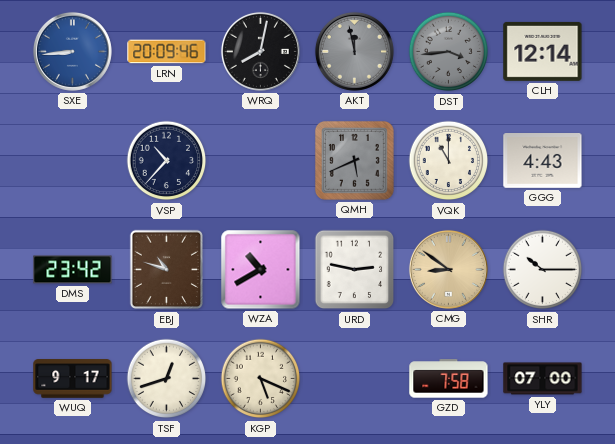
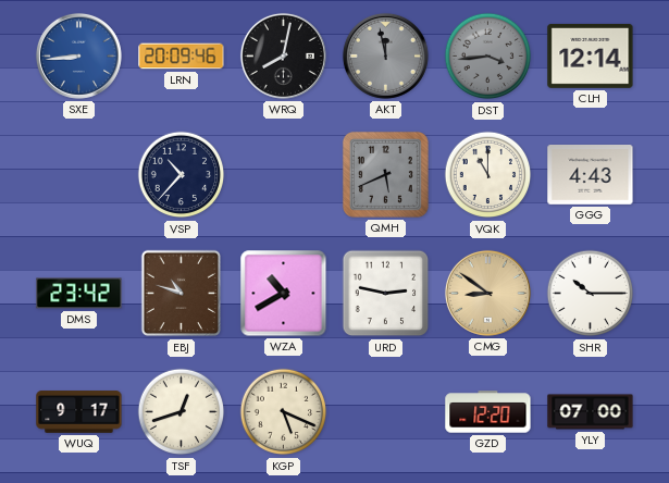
GZD: 7:58 -> 12:20 (488, 412)
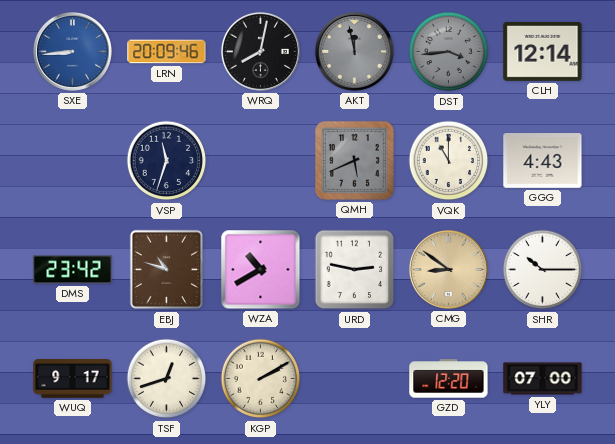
VSP: 10:37 -> 11:33 (167, 161)
KGP: 5:19 -> 2:10 (261, 379)
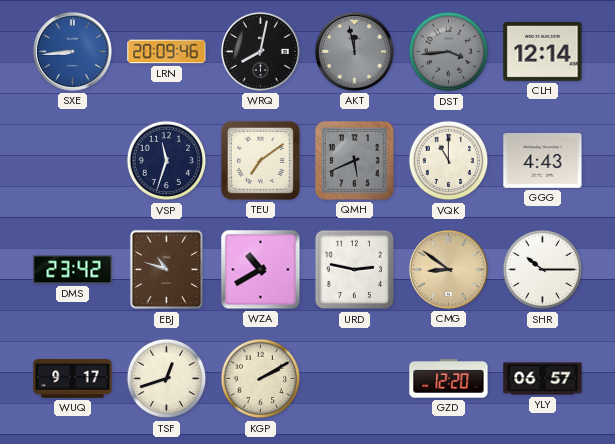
TEU: none -> 7:09 (260, 160)
YLY: 07:00 -> 06:57 (543, 379)
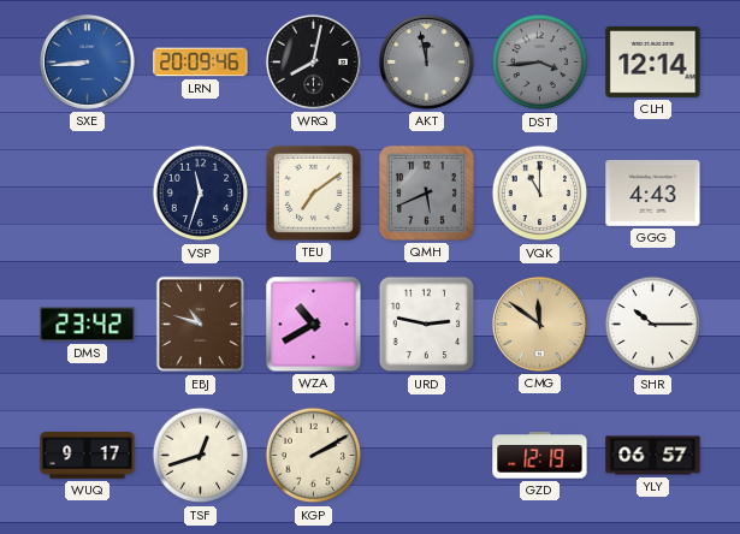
CMG: 8:51 -> 11:51 (539, 324)
GZD: 12:20 -> 12:19 (540, 456)
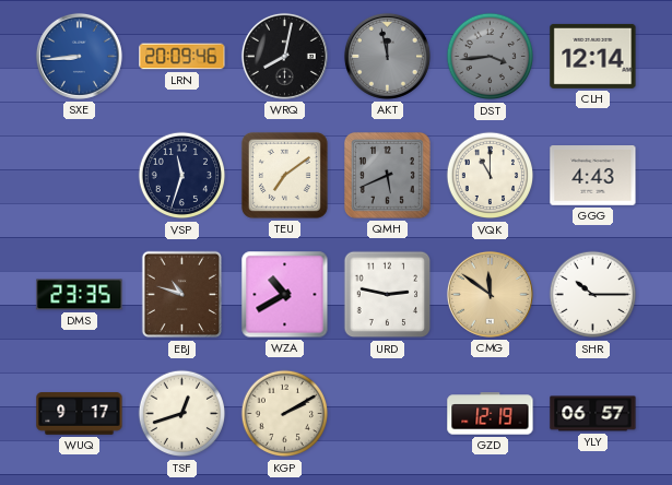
DMS: 23:42 -> 23:35 (80, 295)
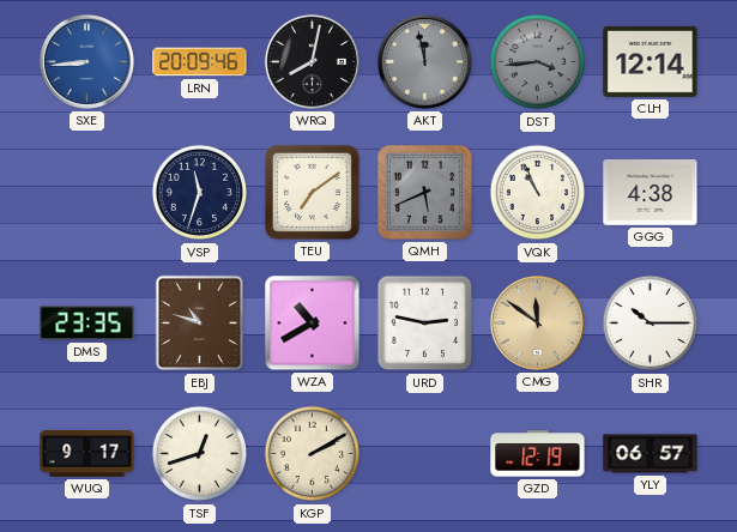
VQK: 11:00 -> 10:56 (538, 193)
GGG: 4:43 -> 4:38 (651, 193)
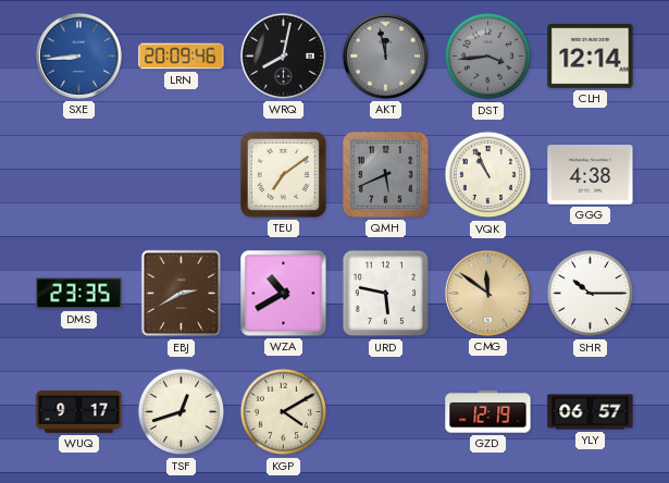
VSP: 11:33 -> none (200, 193)
EBJ: 10:48 -> 2:40 (181, 294)
URD: 2:47 -> 5:47 (386, 294)
KGP: 2:10 -> 4:10 (284, 412)
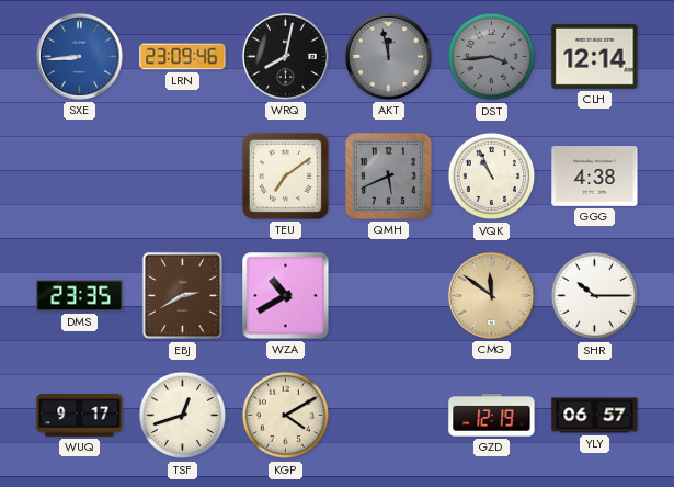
LRN: 20:09 -> 23:09 (183, 57)
URD: 5:47 -> none (386, 294)
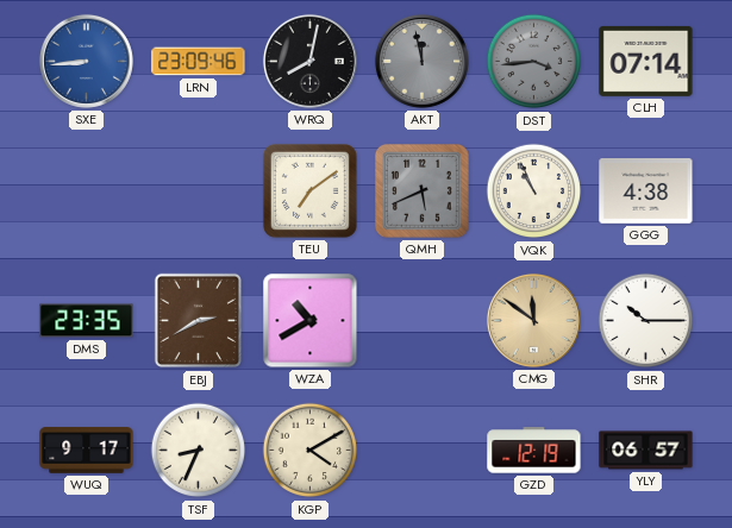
CLH: 12:14 -> 07:14 (646, 61)
TSF: 12:42 -> 8:34 (199, 451)
